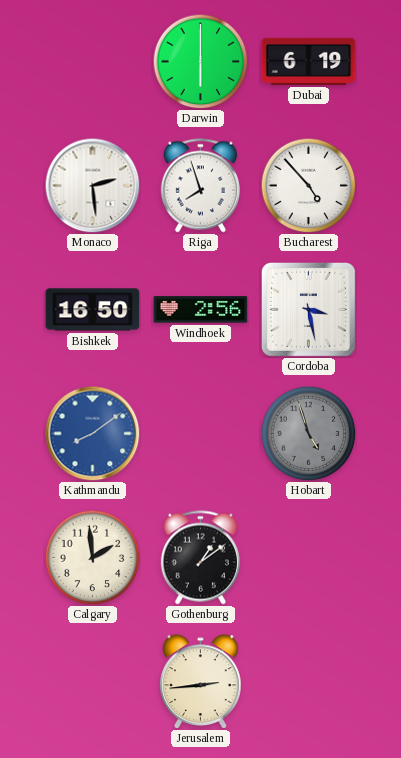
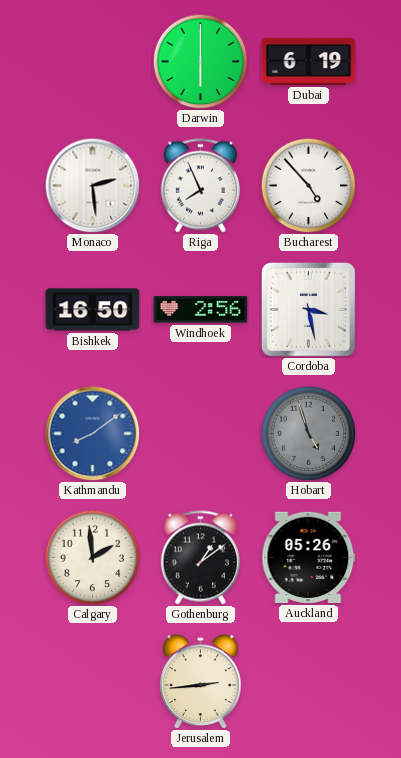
Riga: 7:57 -> 7:56 (200, 186)
Auckland: none -> 05:26 (309, 557)
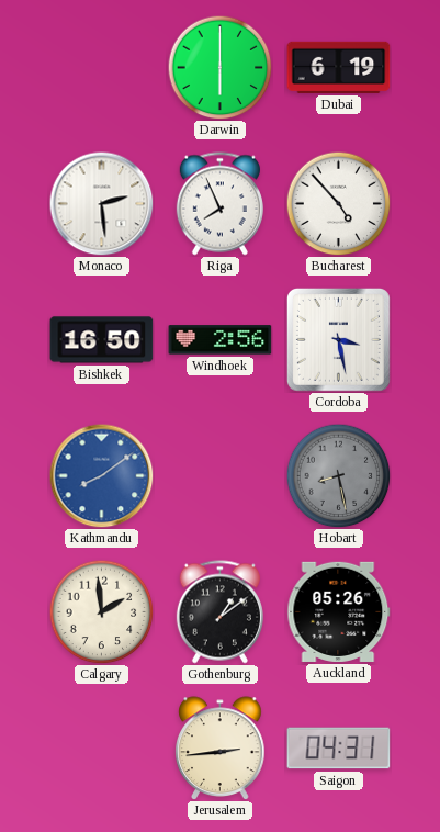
Hobart: 4:57 -> 8:28 (338, 475)
Saigon: none -> 04:31 (339, 749)
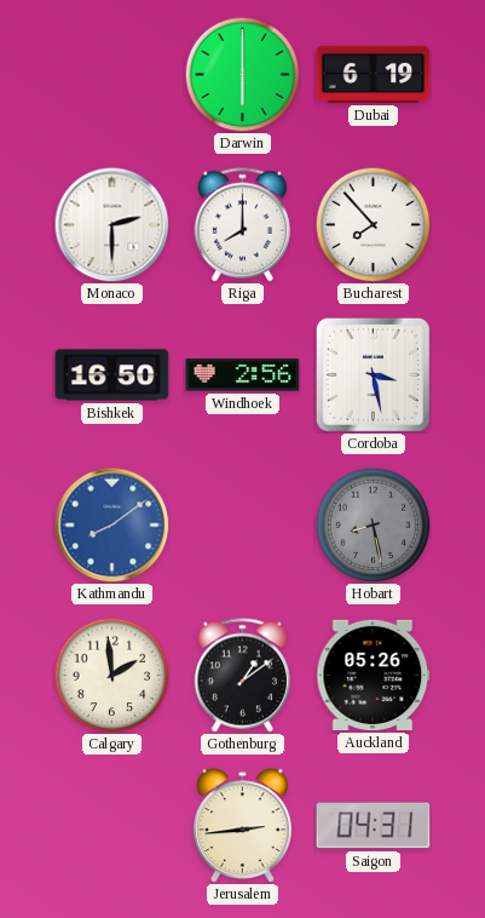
Monaco: 2:29 -> 2:30 (111, 224)
Riga: 7:56 -> 8:00 (242, 225)
Bucharest: 4:53 -> 7:53 (373, 224)
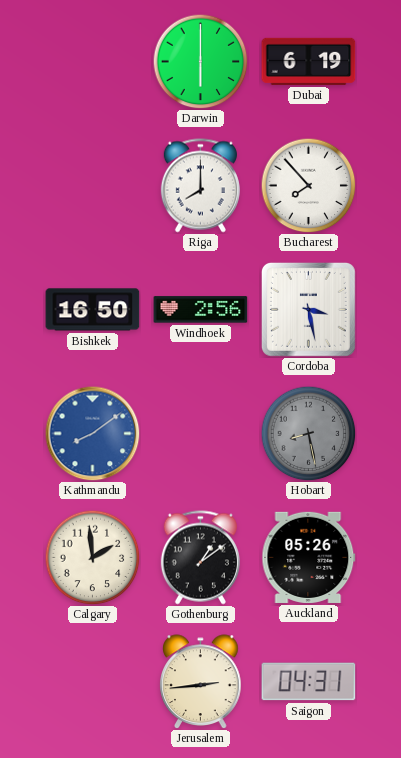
Monaco: 2:30 -> none (111, 224)
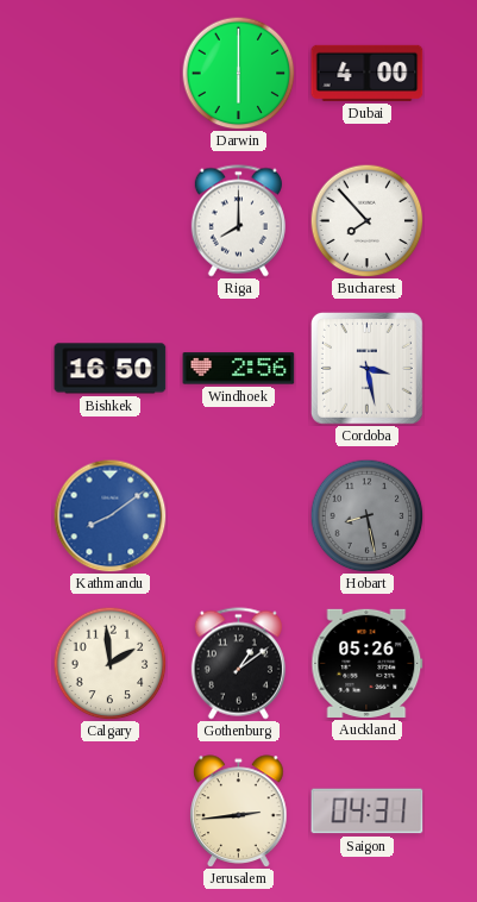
Dubai: 6:19 -> 4:00 (368, 73)
